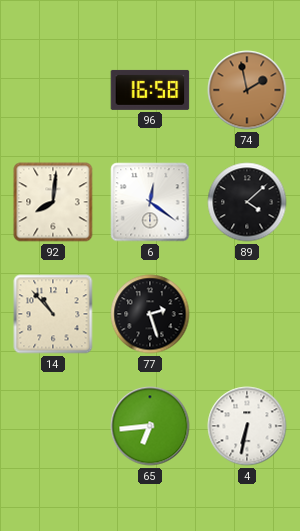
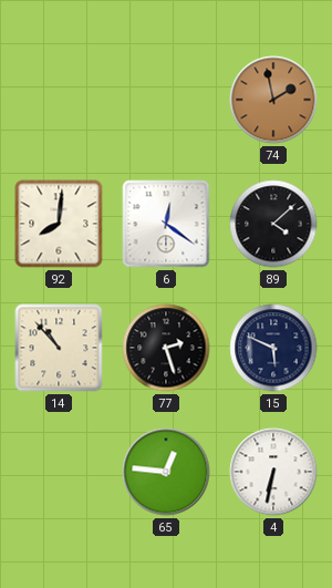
96: 16:58 -> none (150, 90)
15: none -> 5:49 (273, 348)
65: 6:44 -> 12:46 (166, 472)
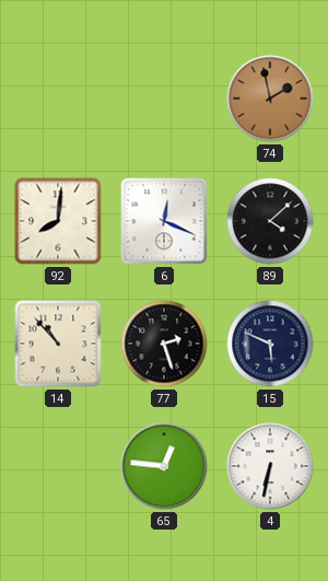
6: 12:21 -> 12:19 (164, 221)
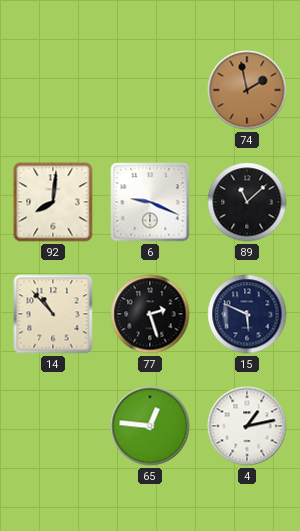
6: 12:19 -> 9:19 (150, 202)
89: 4:08 -> 11:08 (247, 202)
4: 6:32 -> 1:13 (247, 426)
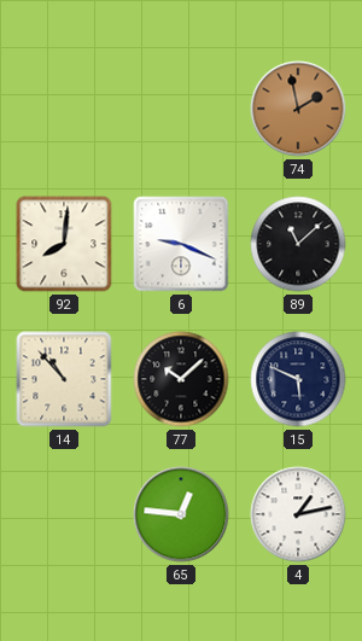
77: 2:27 -> 10:08 (181, 379)
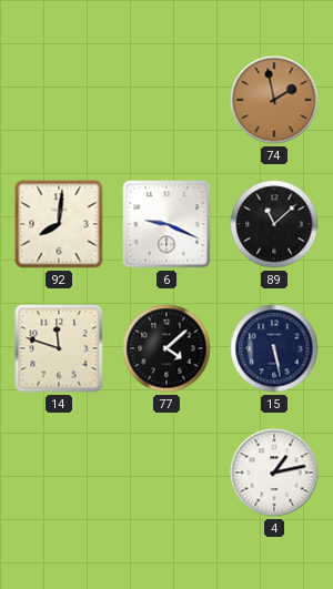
14: 10:53 -> 11:48 (59, 348)
77: 10:08 -> 4:08 (167, 348)
15: 5:49 -> 5:28 (274, 348)
65: 12:46 -> none (181, 514)
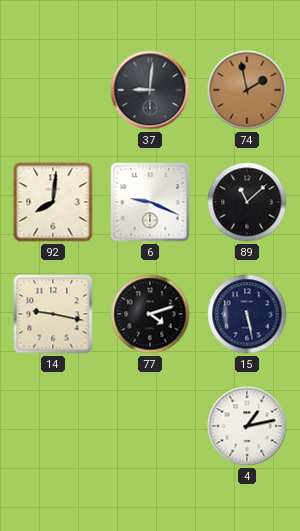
37: none -> 9:01 (150, 90)
14: 11:48 -> 9:17 (53, 314)
77: 4:08 -> 4:12 (150, 314)
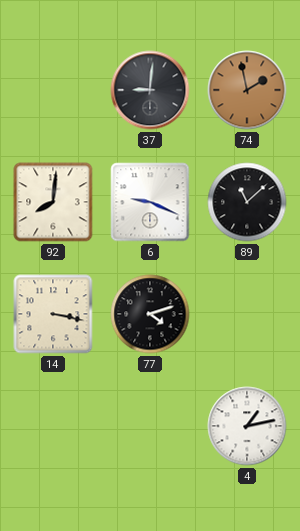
14: 9:17 -> 3:17 (53, 314)
15: 5:28 -> none (247, 314)
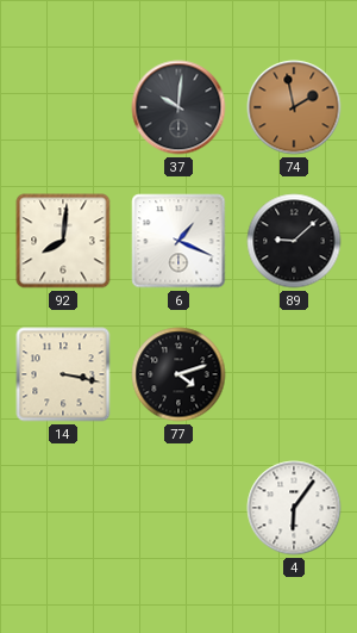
37: 9:01 -> 10:01 (178, 107)
6: 9:19 -> 1:19 (178, 241)
89: 11:08 -> 9:08 (294, 241)
4: 1:13 -> 6:06 (294, 508)
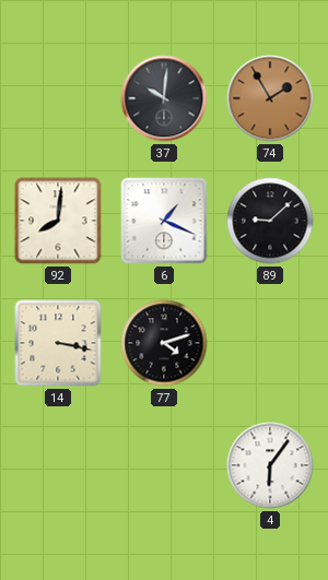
74: 1:58 -> 1:55 (270, 98)
